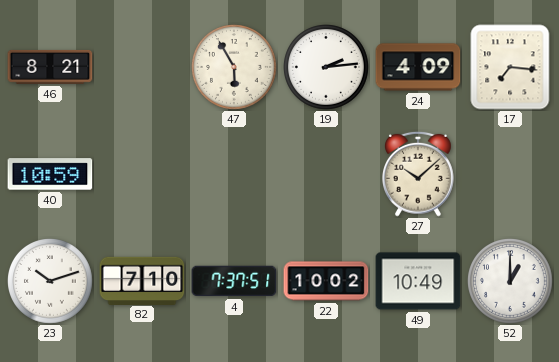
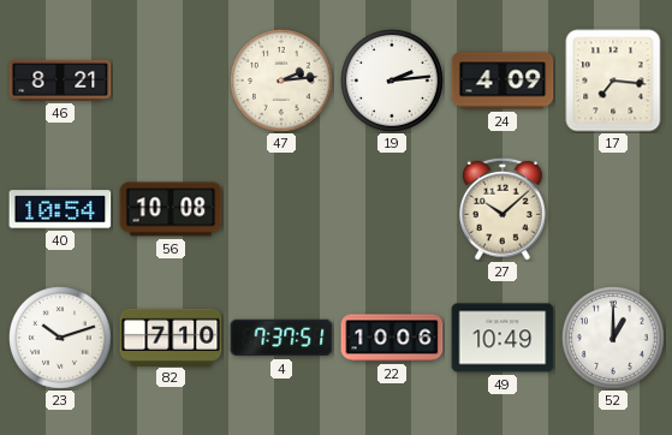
47: 5:55 -> 2:14 (283, 82)
40: 10:59 -> 10:54 (60, 209)
56: none -> 10:08 (171, 209)
22: 10:02 -> 10:06 (392, 338)
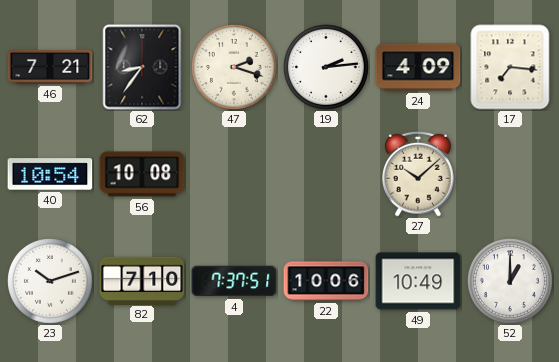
46: 8:21 -> 7:21 (50, 67)
62: none -> 8:36 (142, 67)
47: 2:14 -> 2:18 (235, 68)
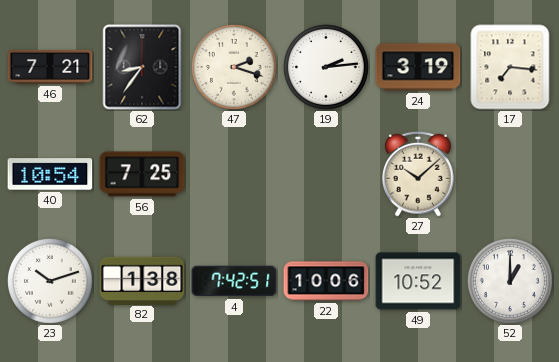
24: 4:09 -> 3:19 (418, 67)
56: 10:08 -> 7:25 (142, 174)
82: 7:10 -> 1:38 (142, 280)
4: 7:37 -> 7:42 (234, 281)
49: 10:49 -> 10:52 (418, 281)
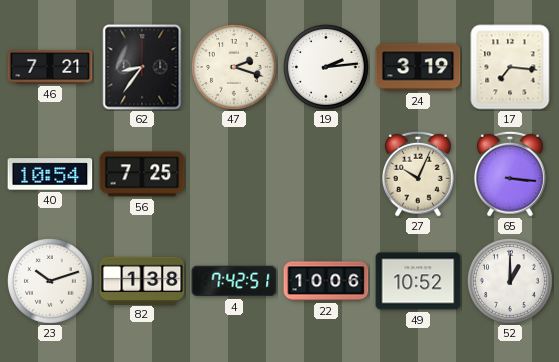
27: 10:08 -> 10:04 (419, 174)
65: none -> 3:16 (511, 174)
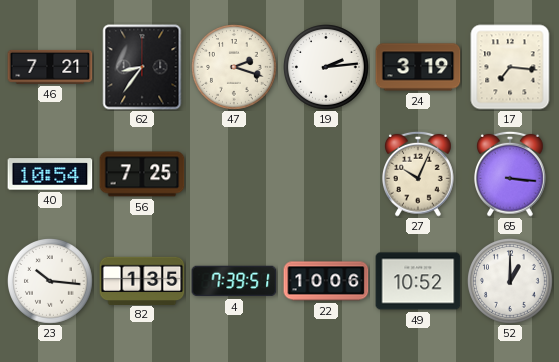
23: 10:12 -> 10:16 (51, 282)
82: 1:38 -> 1:35 (142, 280)
4: 7:42 -> 7:39 (234, 281)
